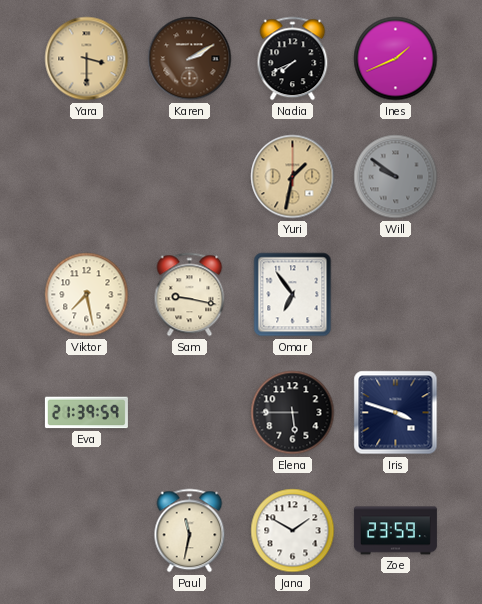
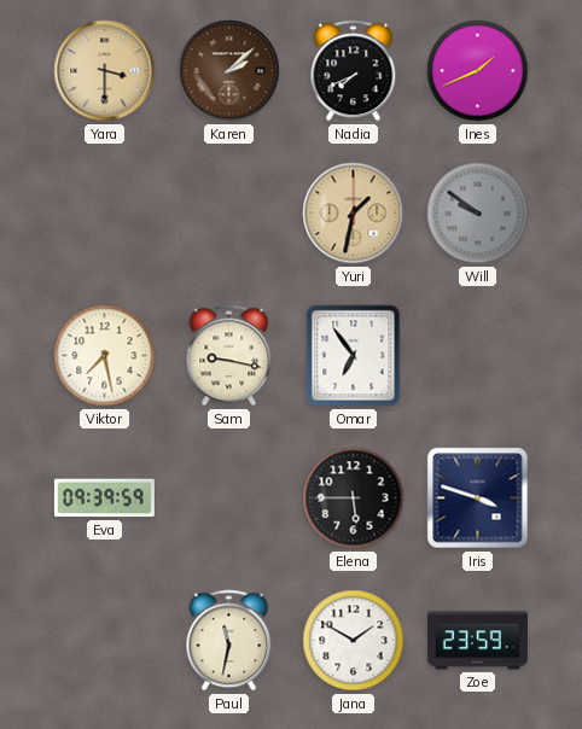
Karen: 2:10 -> 2:08 (229, 71)
Eva: 21:39 -> 09:39 (104, 498)
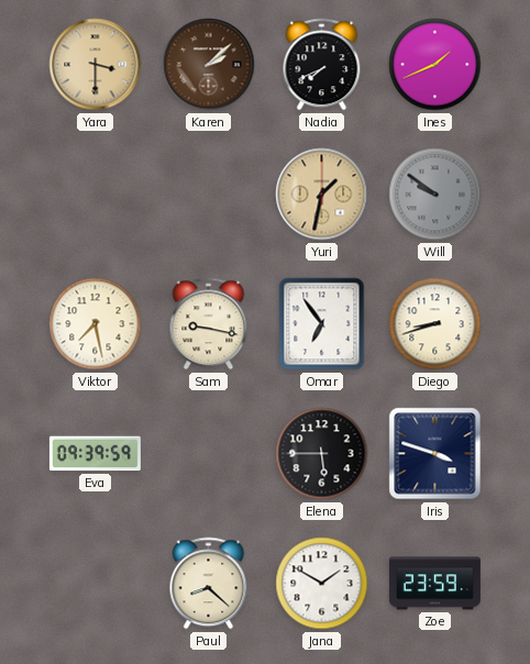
Diego: none -> 8:42 (435, 324)
Paul: 11:32 -> 8:22 (209, 584)
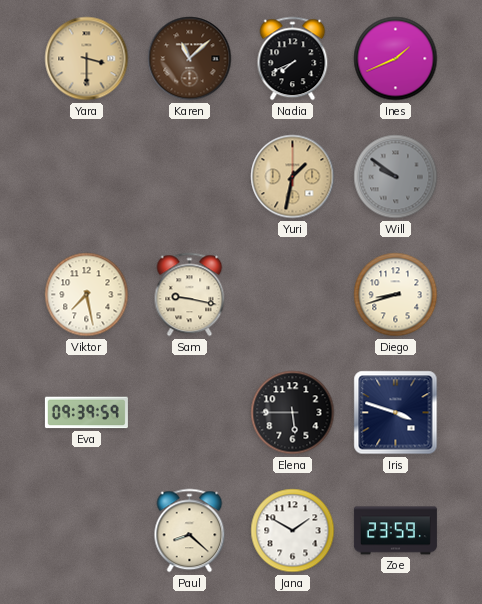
Karen: 2:08 -> 11:08 (190, 59)
Omar: 6:54 -> none (322, 324)
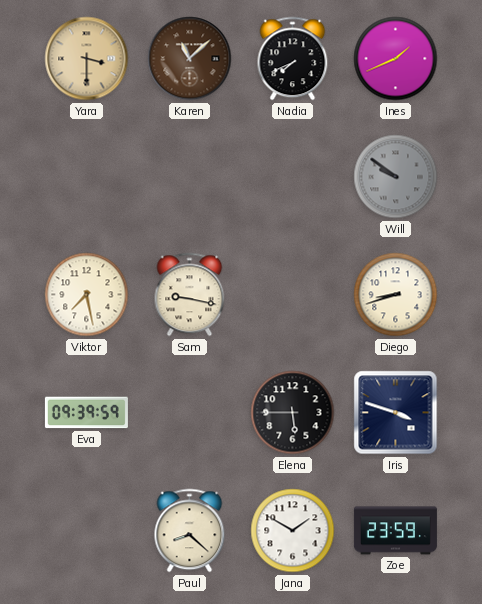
Yuri: 1:32 -> none (293, 177)
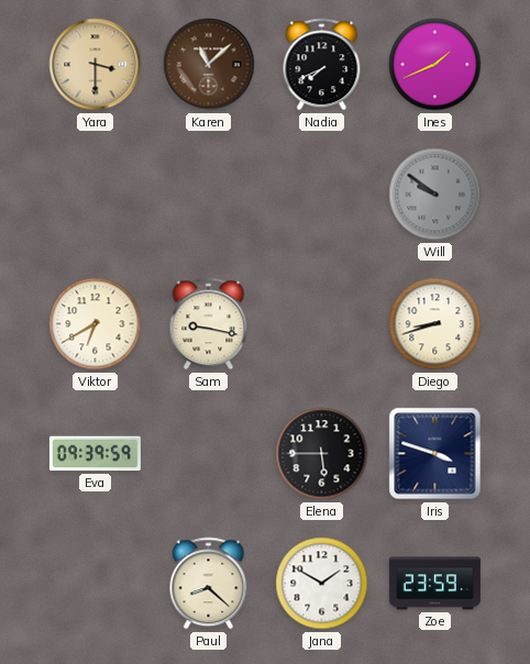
Viktor: 7:28 -> 6:40 (96, 324)
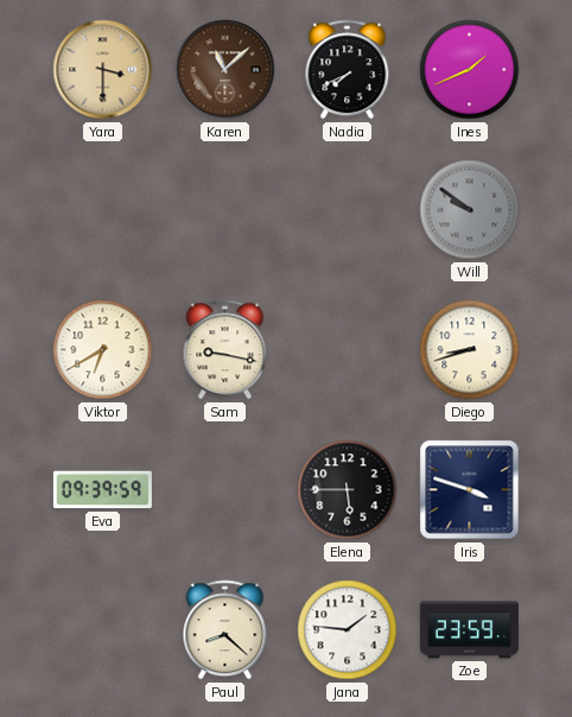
Jana: 1:50 -> 1:46 (348, 630)
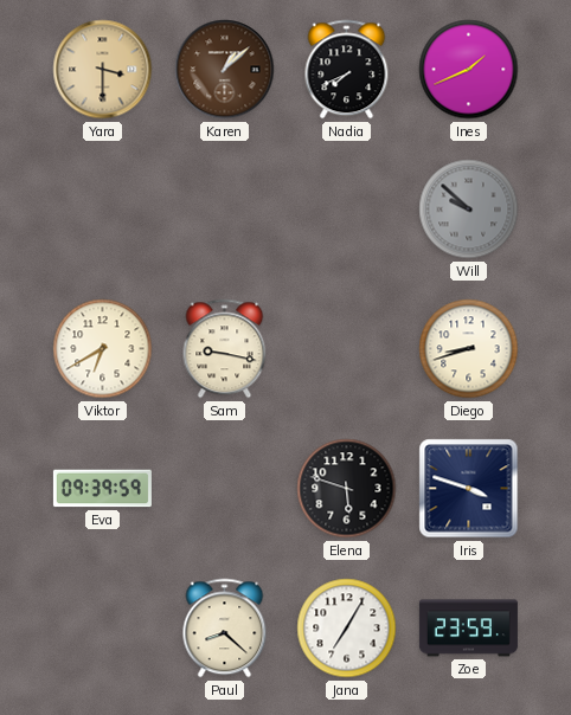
Karen: 11:08 -> 1:08 (225, 70)
Will: 9:51 -> 9:52 (469, 210)
Elena: 5:45 -> 5:48 (347, 489)
Jana: 1:46 -> 7:05 (347, 629)
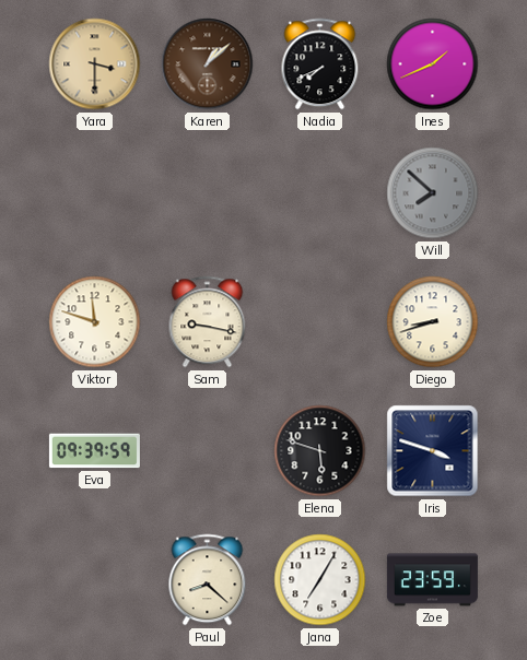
Will: 9:52 -> 7:52 (433, 193)
Viktor: 6:40 -> 11:48 (95, 322)
